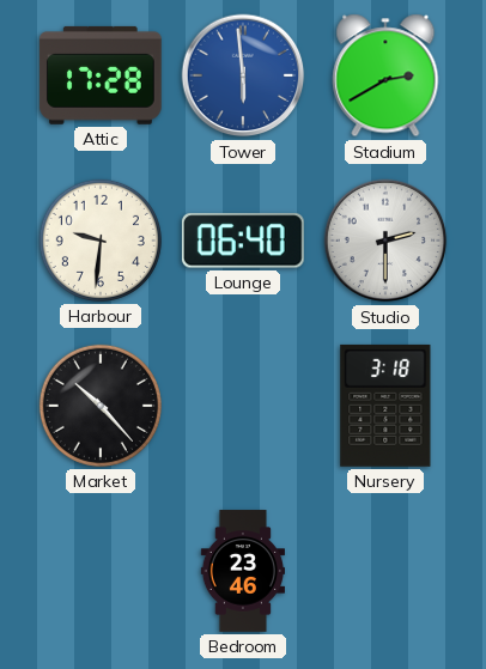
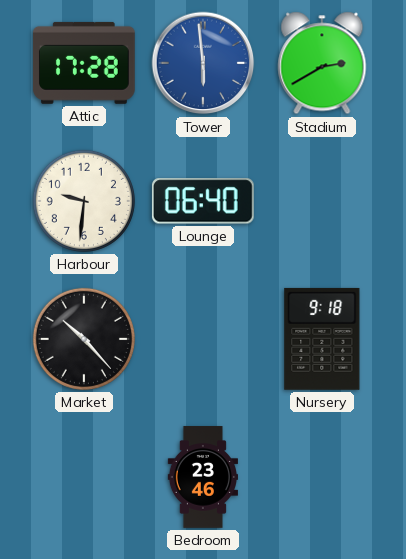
Studio: 2:30 -> none (385, 241)
Nursery: 3:18 -> 9:18 (322, 339)
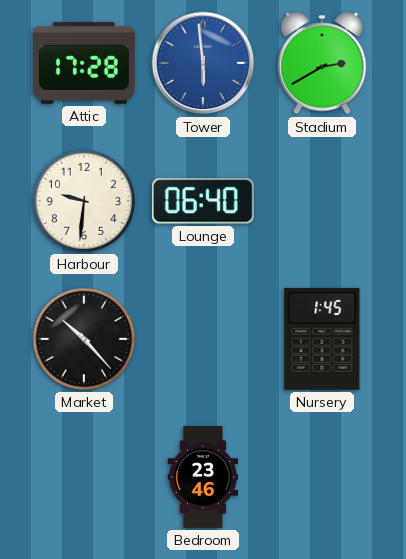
Nursery: 9:18 -> 1:45 (322, 339)
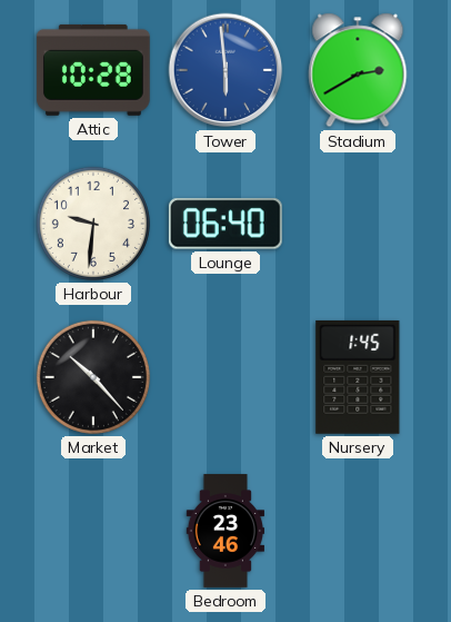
Attic: 17:28 -> 10:28 (93, 70)
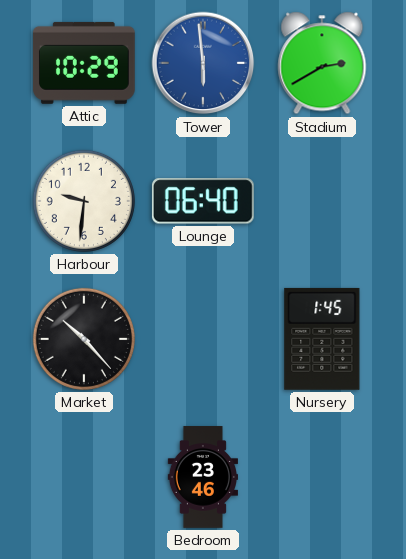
Attic: 10:28 -> 10:29 (84, 63)
